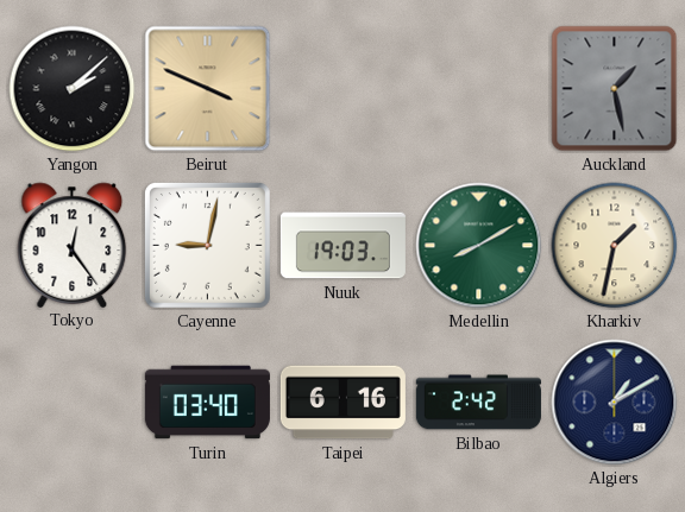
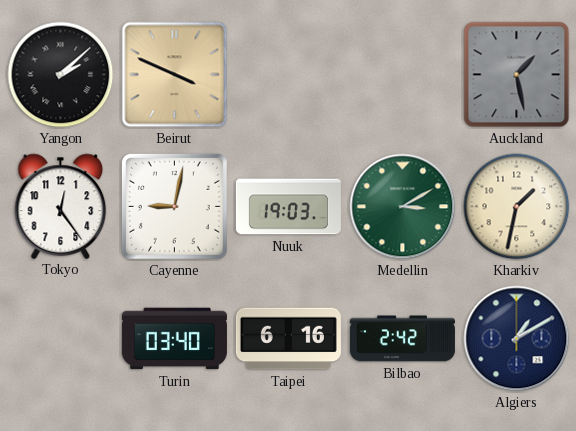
Medellin: 8:10 -> 3:10 (403, 207)
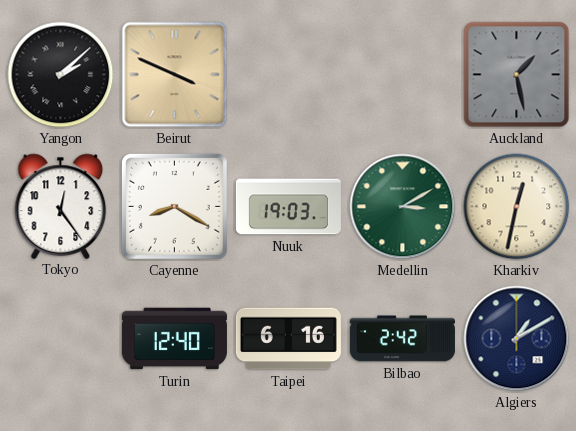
Cayenne: 9:02 -> 8:20 (174, 206)
Kharkiv: 1:32 -> 12:32 (517, 207)
Turin: 03:40 -> 12:40 (174, 339)
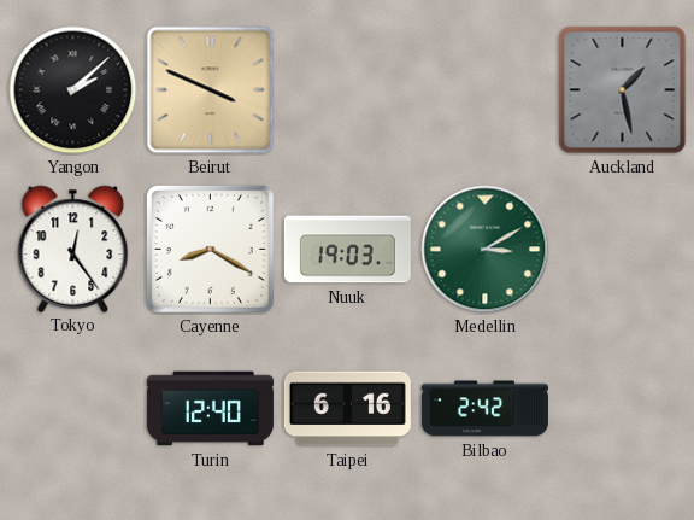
Kharkiv: 12:32 -> none (517, 207)
Algiers: 1:10 -> none (517, 339)
